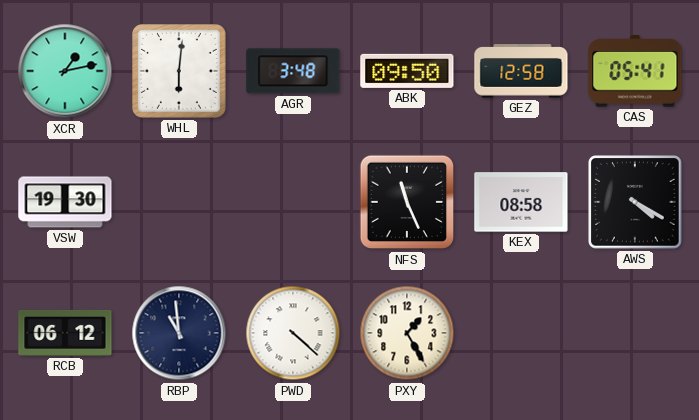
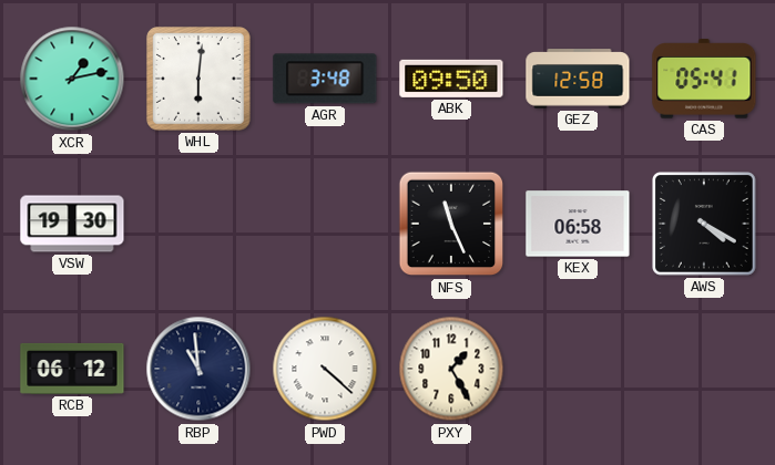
KEX: 08:58 -> 06:58 (578, 224)
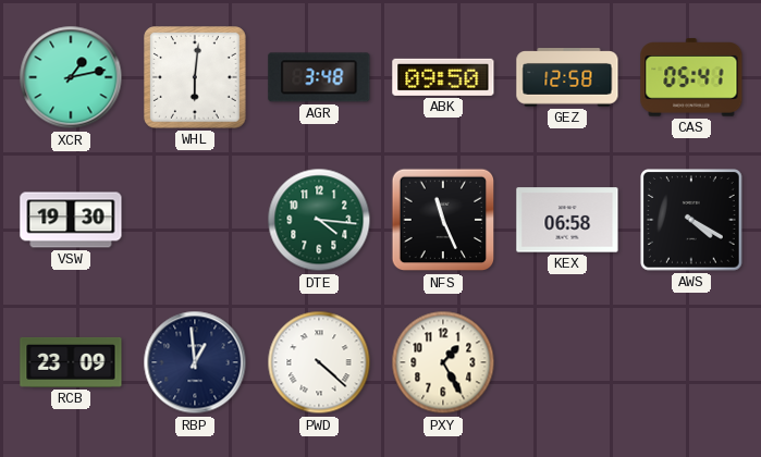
DTE: none -> 4:16 (319, 220)
RCB: 06:12 -> 23:09 (71, 362)
RBP: 10:59 -> 12:59 (195, 362)
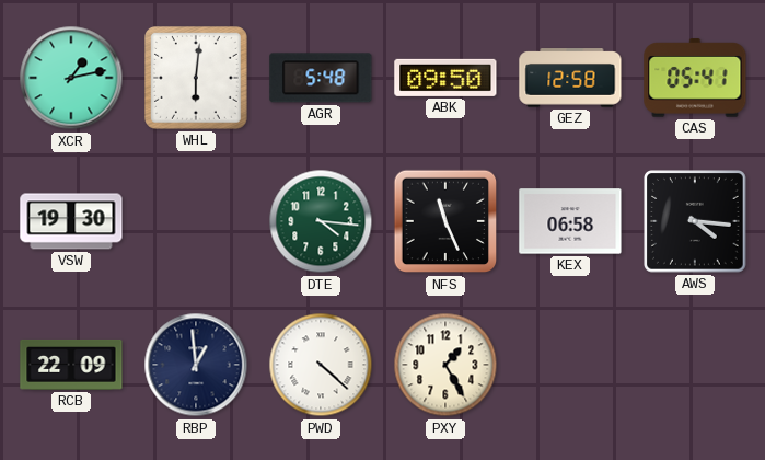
AGR: 3:48 -> 5:48 (321, 78)
AWS: 4:20 -> 4:16 (696, 222)
RCB: 23:09 -> 22:09 (71, 365)
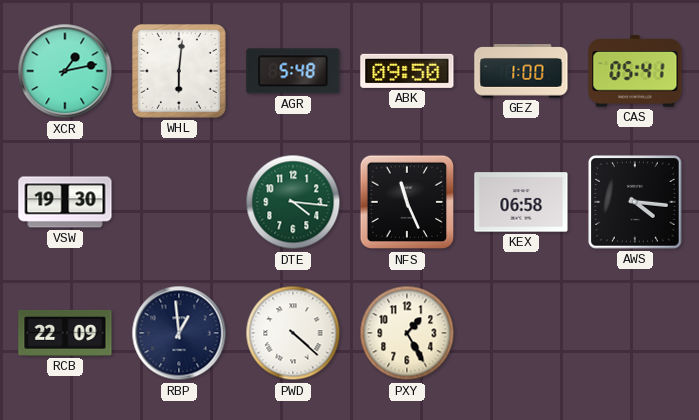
GEZ: 12:58 -> 1:00 (521, 71)
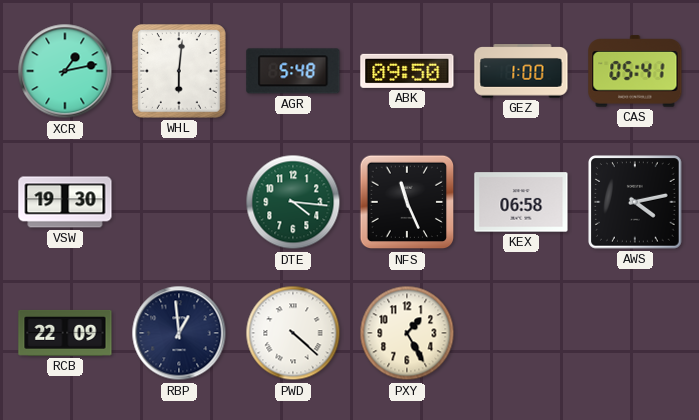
AWS: 4:16 -> 4:13 (636, 203)
